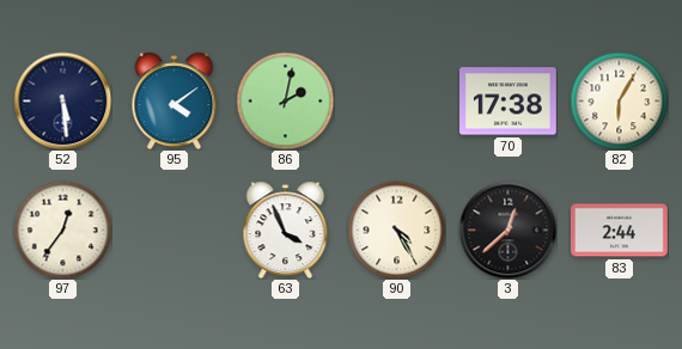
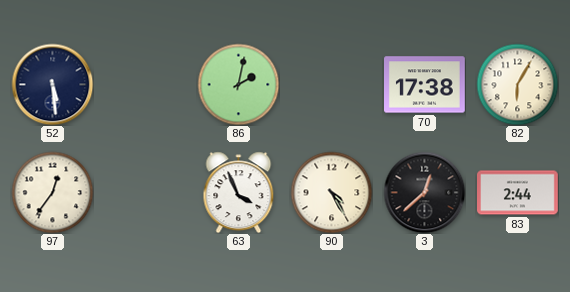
95: 4:09 -> none (175, 100)
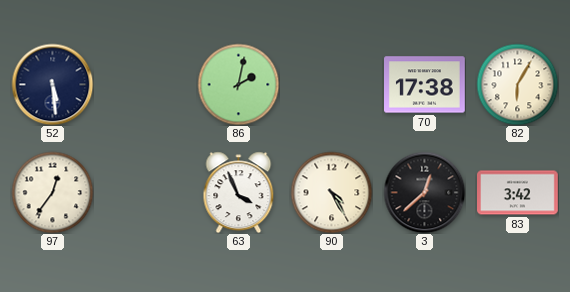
83: 2:44 -> 3:42 (518, 193)
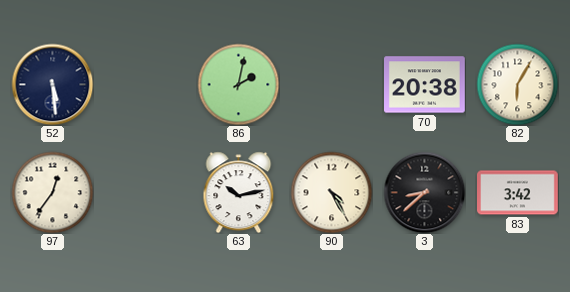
70: 17:38 -> 20:38 (425, 85)
63: 3:56 -> 10:13 (239, 192)
3: 12:38 -> 8:38 (424, 192)
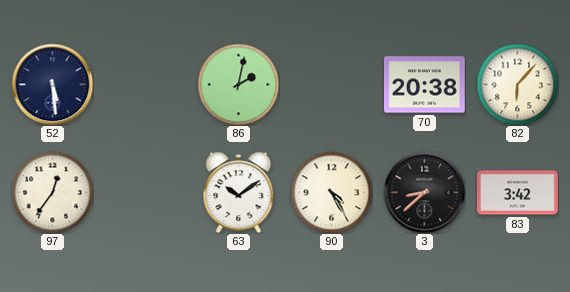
82: 6:05 -> 6:07 (517, 84)
63: 10:13 -> 10:09 (239, 192)
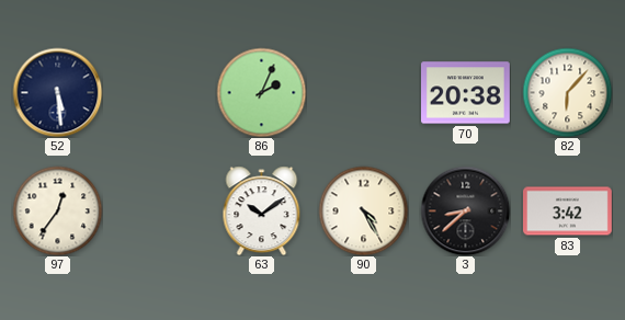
86: 2:02 -> 2:04 (261, 92)
